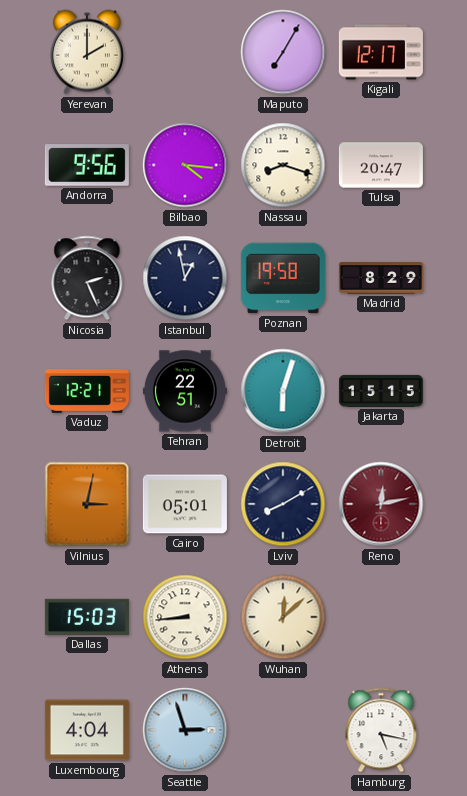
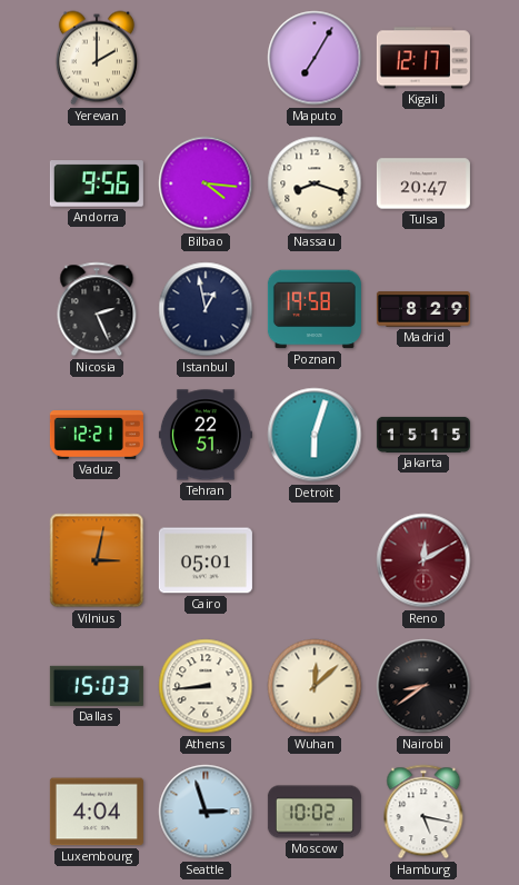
Lviv: 8:10 -> none (283, 504)
Reno: 12:13 -> 12:10 (423, 560)
Nairobi: none -> 8:39 (423, 686)
Moscow: none -> 10:02 (315, 812)
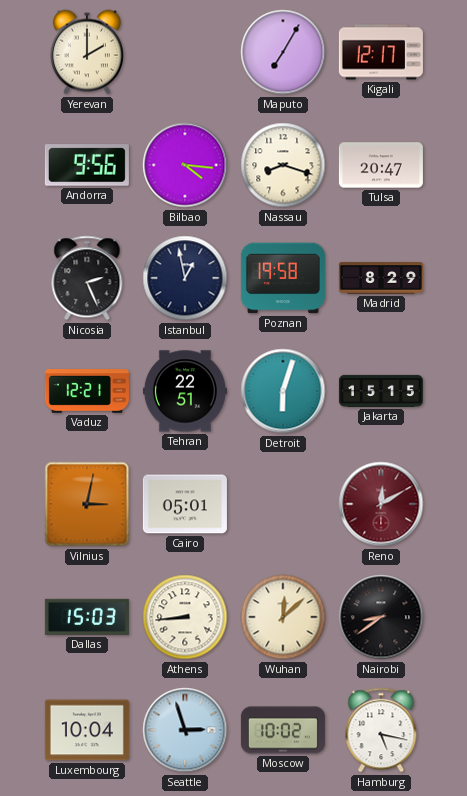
Luxembourg: 4:04 -> 10:04 (87, 730)
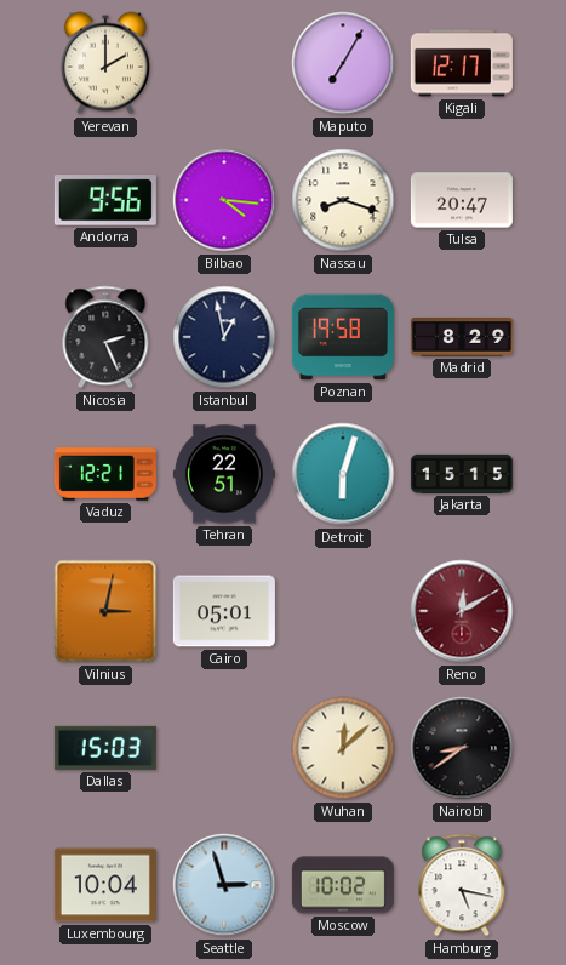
Athens: 8:44 -> none (185, 617)
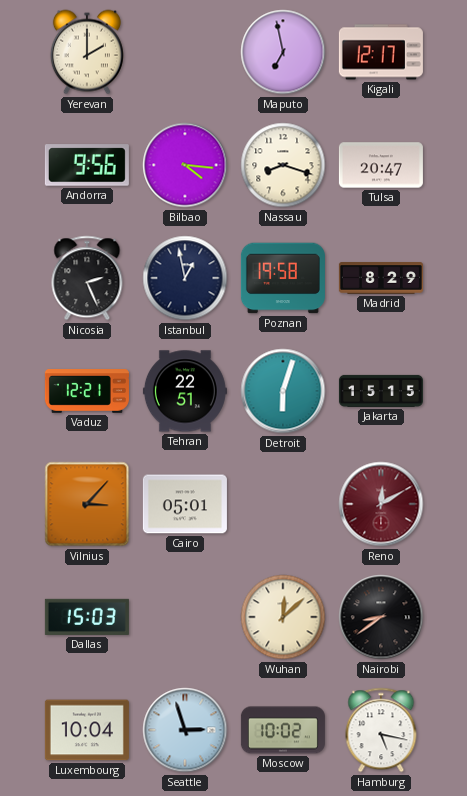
Maputo: 7:05 -> 6:58 (283, 52)
Vilnius: 3:02 -> 3:07 (87, 504)
